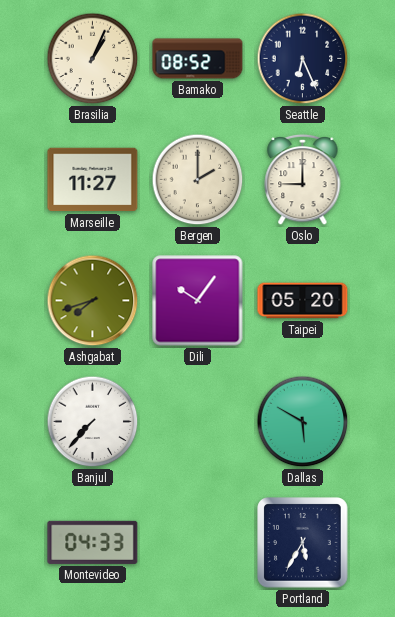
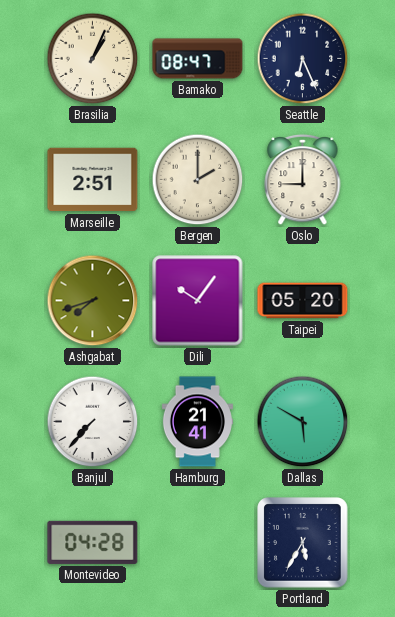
Bamako: 08:52 -> 08:47 (198, 59)
Marseille: 11:27 -> 2:51 (93, 180)
Hamburg: none -> 21:41 (197, 422)
Montevideo: 04:33 -> 04:28 (93, 542)
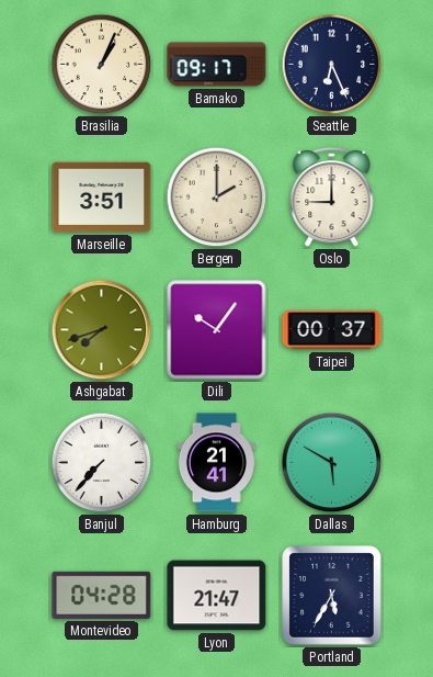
Bamako: 08:47 -> 09:17 (217, 65)
Marseille: 2:51 -> 3:51 (102, 198)
Taipei: 05:20 -> 00:37 (332, 330)
Lyon: none -> 21:47 (217, 596)
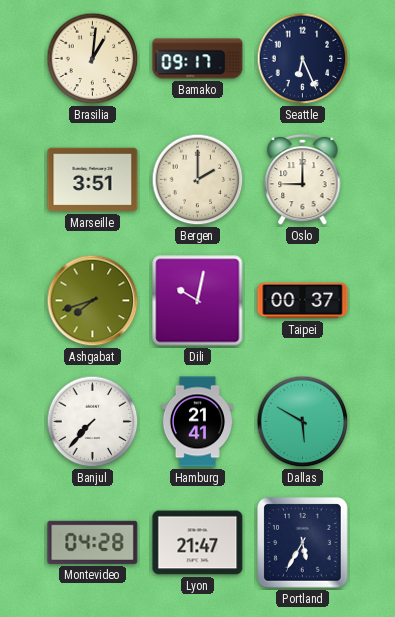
Brasilia: 1:04 -> 1:01 (93, 59)
Dili: 10:06 -> 10:02 (198, 301)
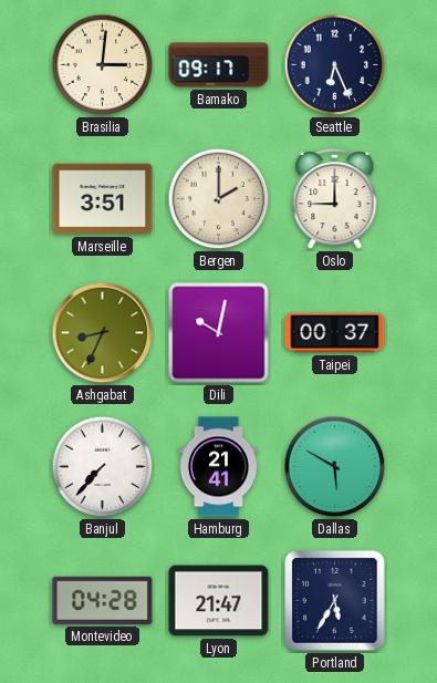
Brasilia: 1:01 -> 3:01 (103, 65)
Ashgabat: 7:42 -> 8:34 (103, 333)
